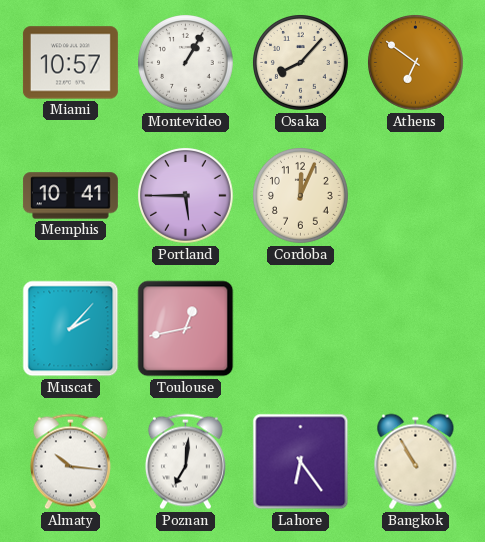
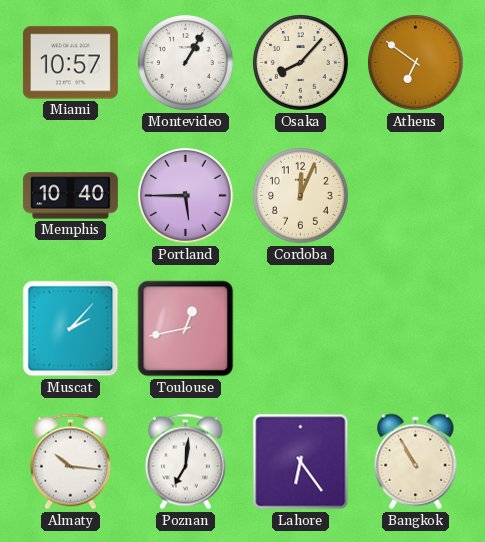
Memphis: 10:41 -> 10:40 (70, 196)
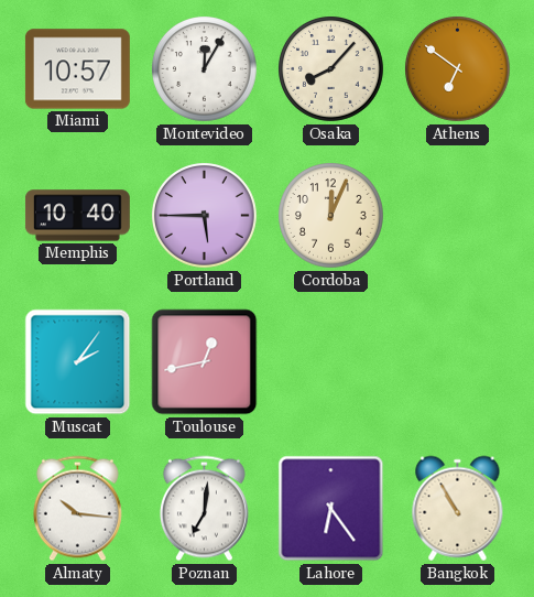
Montevideo: 1:05 -> 12:05 (205, 69)
Muscat: 2:07 -> 2:06 (78, 362)
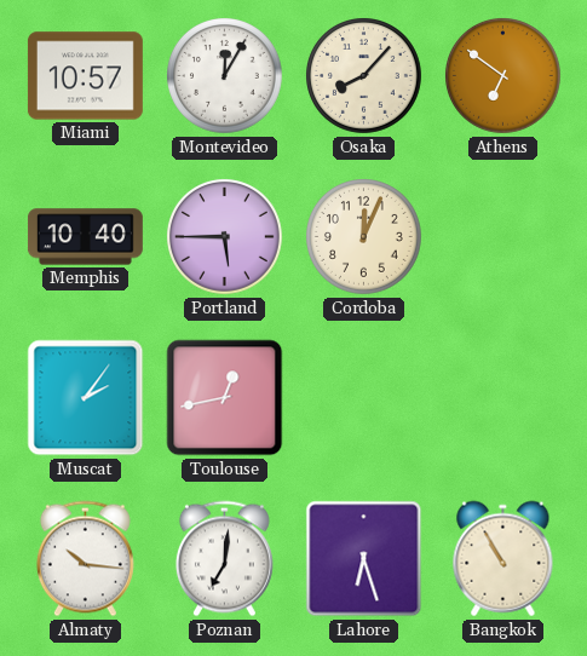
Lahore: 6:24 -> 6:27 (364, 559)
